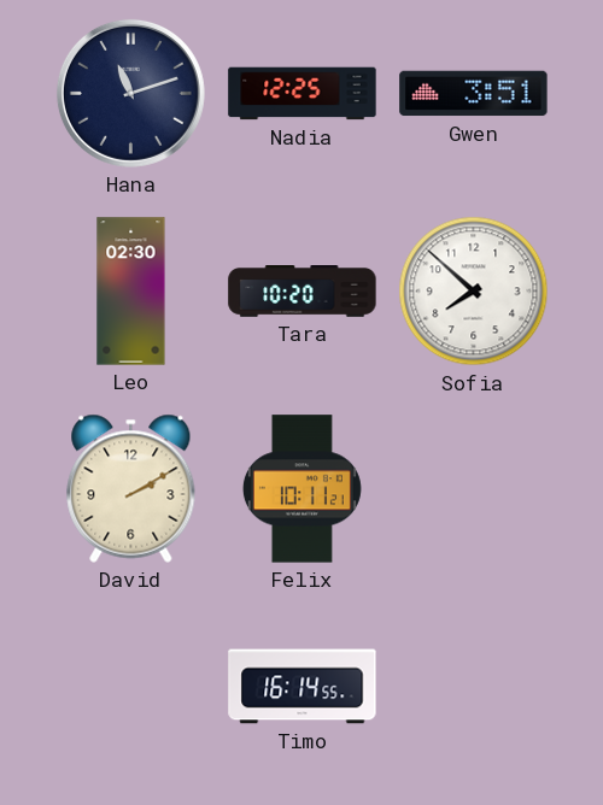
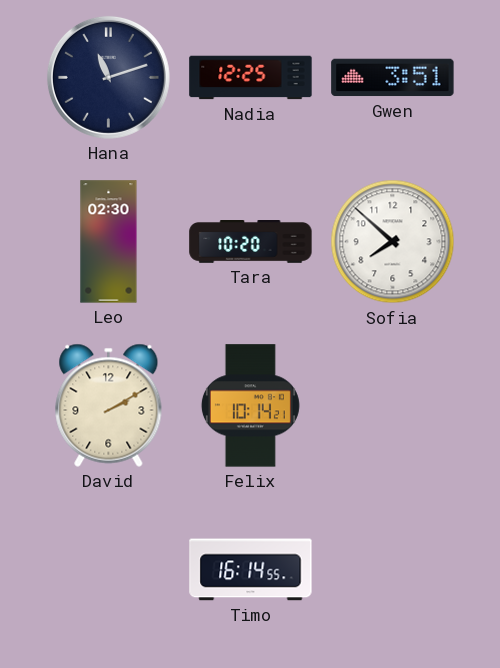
Felix: 10:11 -> 10:14 (250, 406)
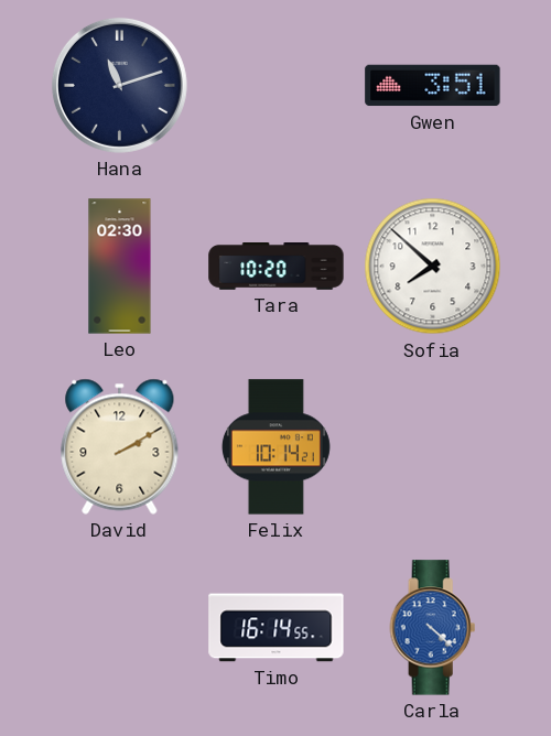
Nadia: 12:25 -> none (251, 78)
Carla: none -> 4:22 (433, 628)
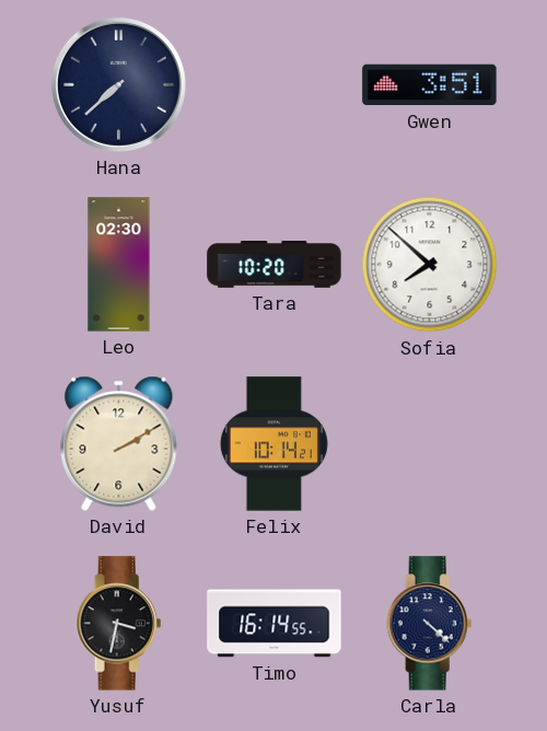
Hana: 11:12 -> 7:38 (118, 84)
Yusuf: none -> 3:32 (119, 624)
Carla dial: blue -> navy (430, 624)
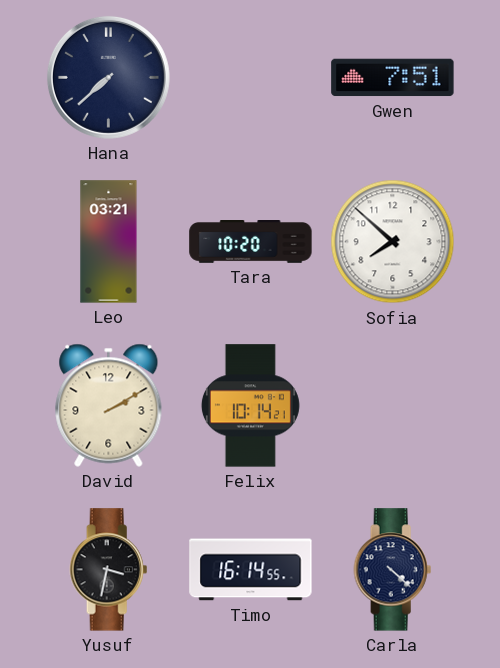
Gwen: 3:51 -> 7:51 (393, 78)
Leo: 02:30 -> 03:21 (109, 242)
